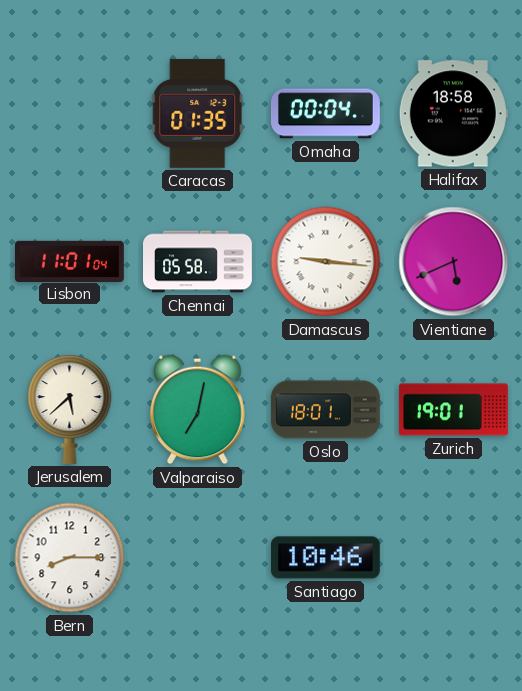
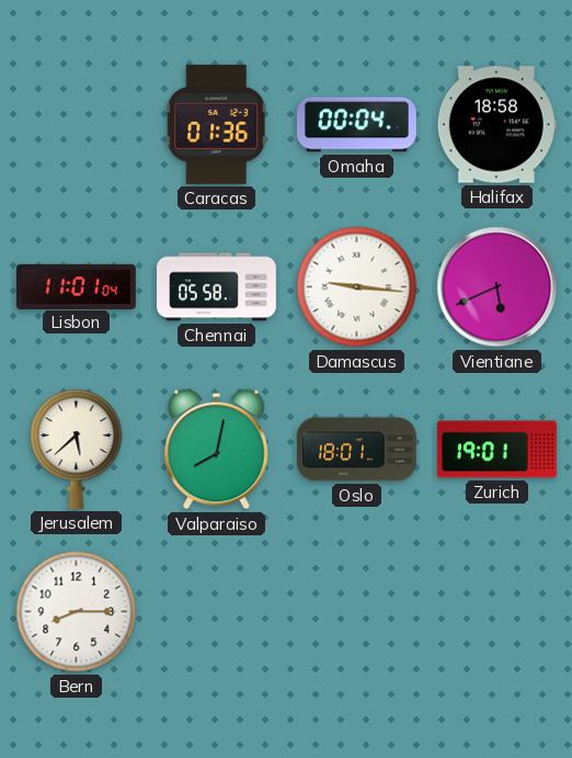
Caracas: 01:35 -> 01:36 (217, 124)
Valparaiso: 7:02 -> 8:02 (217, 450)
Santiago: 10:46 -> none (325, 558)
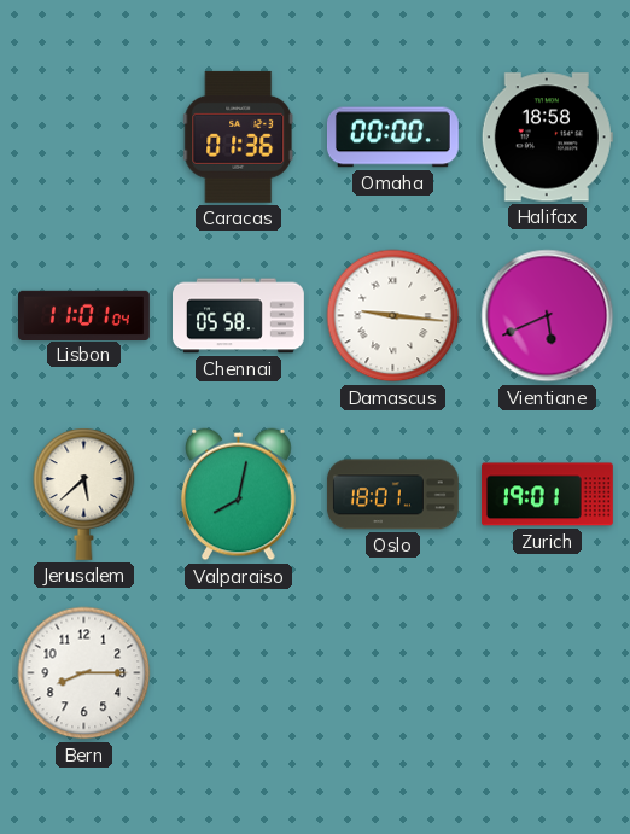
Omaha: 00:04 -> 00:00 (392, 138)
